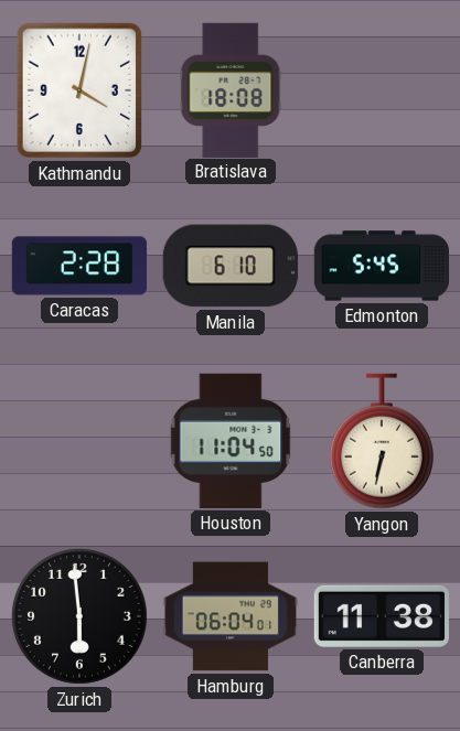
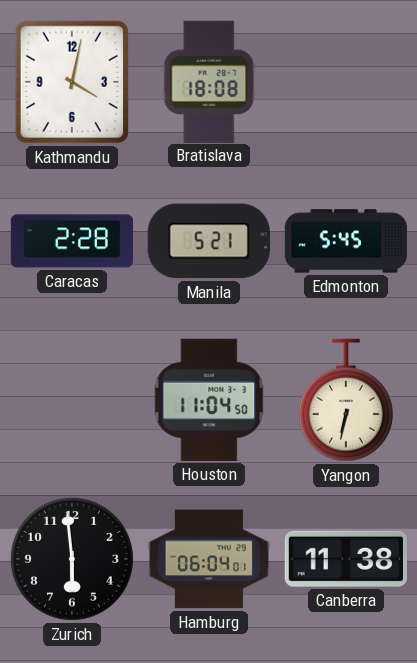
Manila: 6:10 -> 5:21 (209, 241)
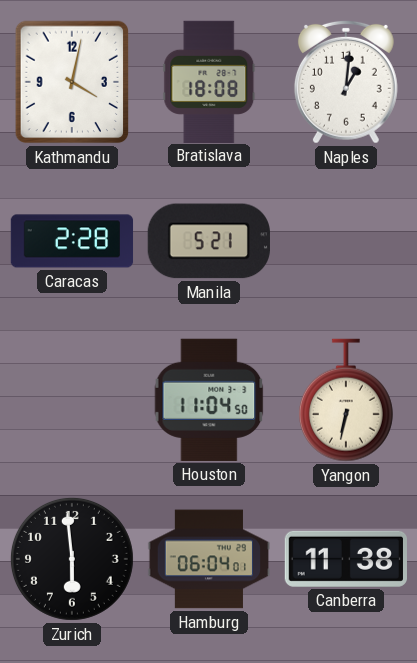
Naples: none -> 1:01 (346, 82)
Edmonton: 5:45 -> none (345, 241)
